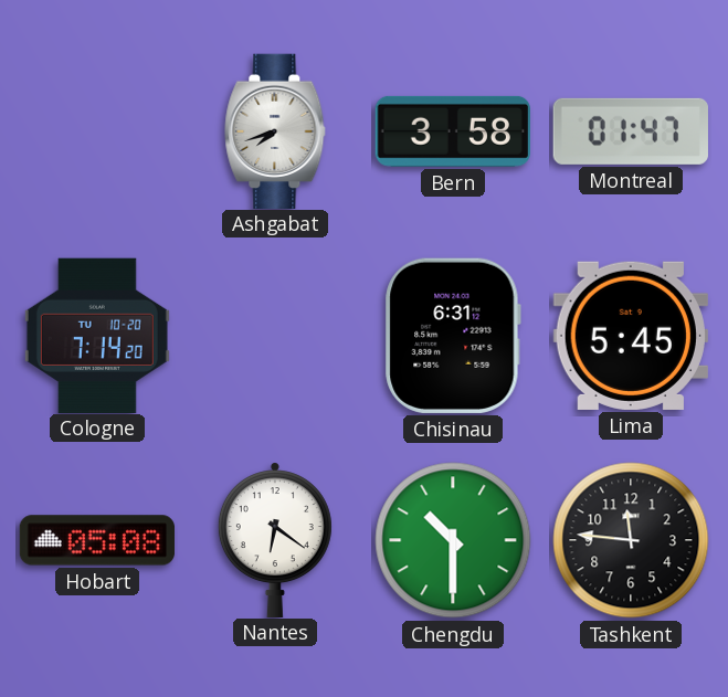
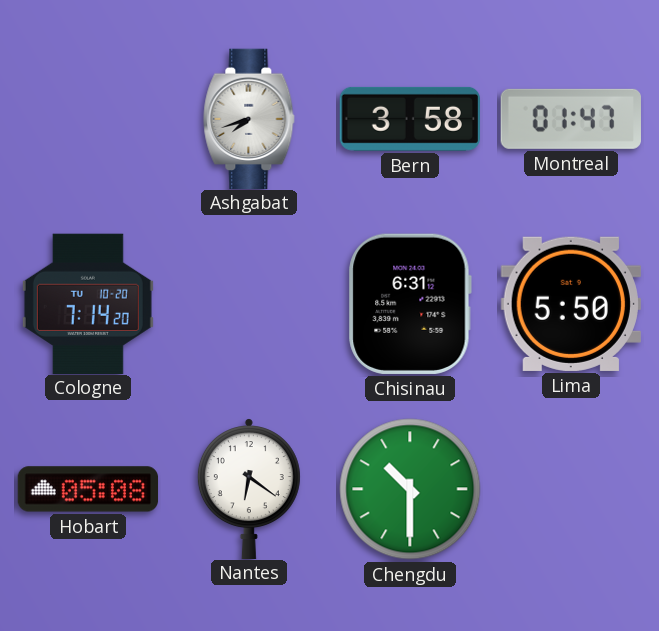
Lima: 5:45 -> 5:50 (571, 304)
Tashkent: 11:46 -> none (631, 540)
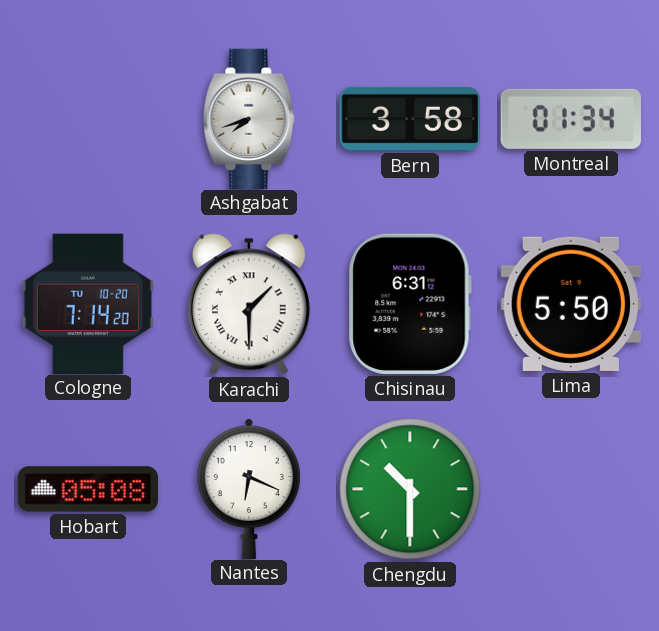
Montreal: 01:47 -> 01:34 (571, 119)
Karachi: none -> 1:30 (249, 304)
Nantes: 6:21 -> 6:19 (249, 488)
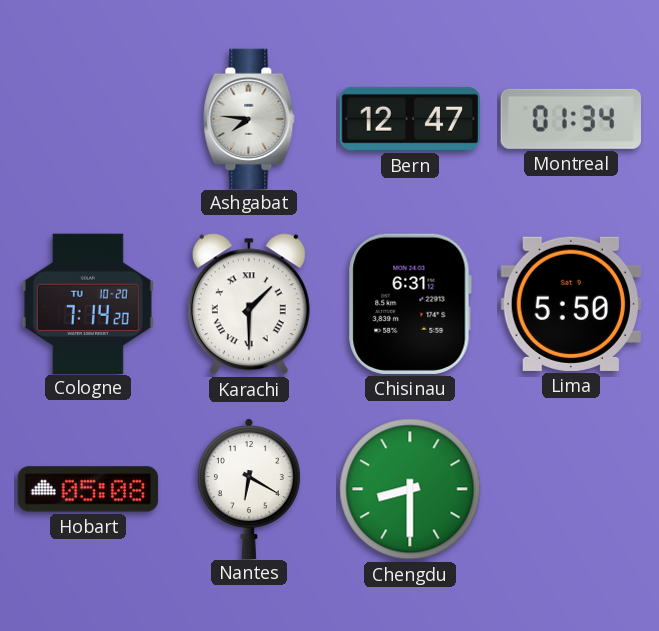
Ashgabat: 7:42 -> 7:46 (249, 118)
Bern: 3:58 -> 12:47 (410, 119)
Nantes: 6:19 -> 6:20 (249, 488)
Chengdu: 10:30 -> 8:30 (410, 489)
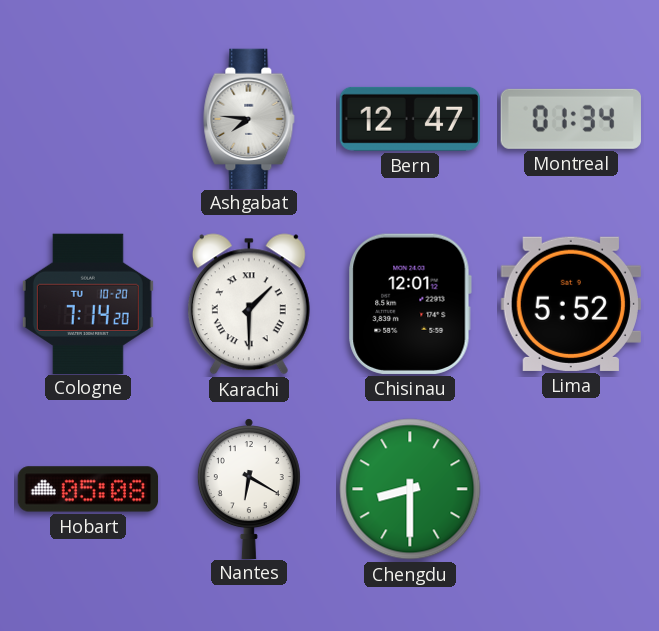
Chisinau: 6:31 -> 12:01 (410, 304)
Lima: 5:50 -> 5:52 (571, 304)
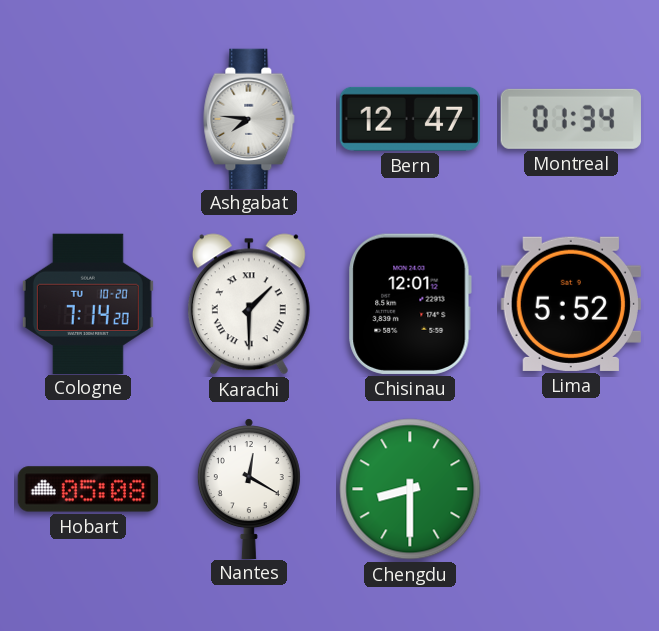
Nantes: 6:20 -> 12:20 (249, 488)
